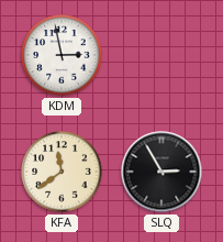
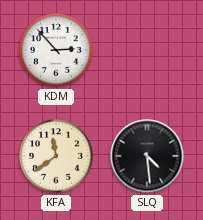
KDM: 2:58 -> 2:53 (56, 50)
SLQ: 2:55 -> 4:29 (147, 156)
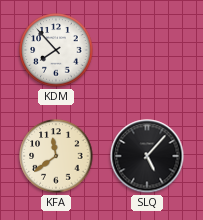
KDM: 2:53 -> 7:53 (56, 50)
SLQ: 4:29 -> 5:07 (147, 156)
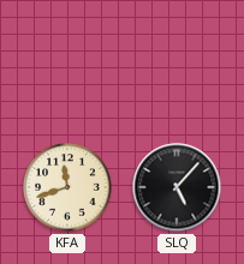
KDM: 7:53 -> none (56, 50)
KFA: 11:39 -> 11:42 (67, 187)
